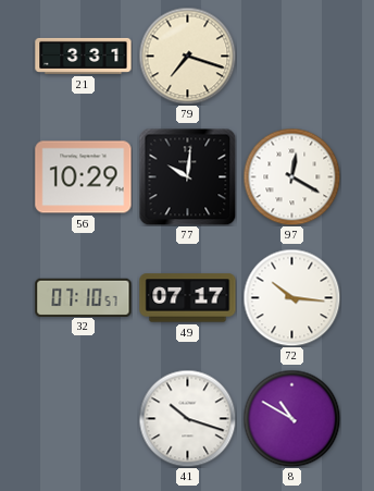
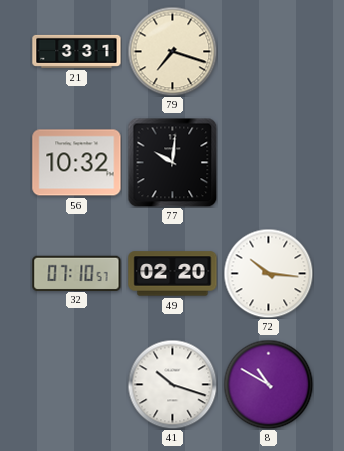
56: 10:29 -> 10:32 (77, 163)
97: 12:20 -> none (291, 176)
49: 07:17 -> 02:20 (173, 274)
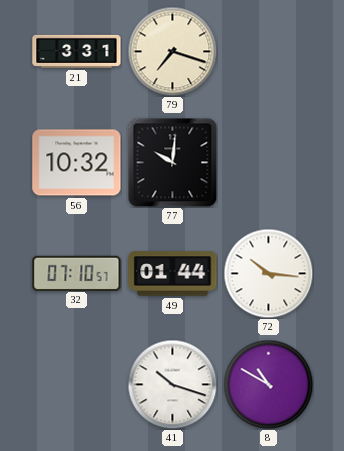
49: 02:20 -> 01:44 (173, 274)
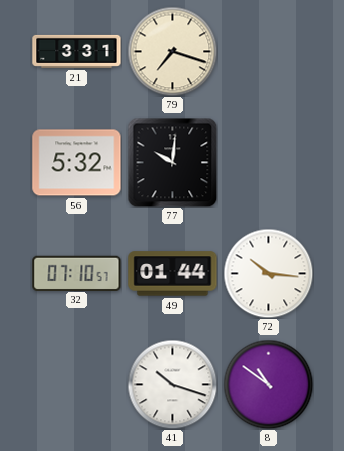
56: 10:32 -> 5:32 (77, 163)
8: 10:50 -> 10:51 (268, 384)
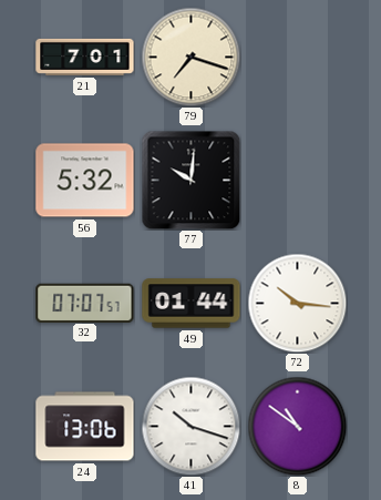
21: 3:31 -> 7:01 (85, 57)
32: 07:10 -> 07:07 (85, 303)
24: none -> 13:06 (85, 427)
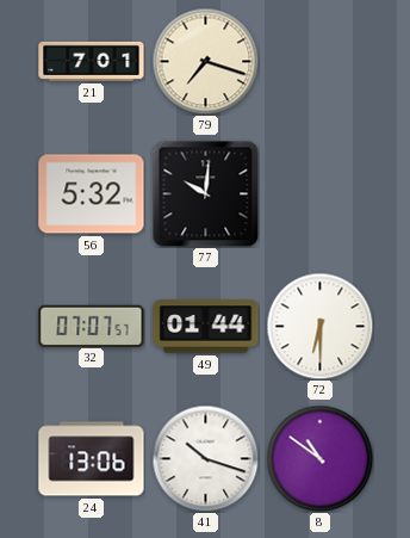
72: 10:16 -> 6:30 (319, 326)
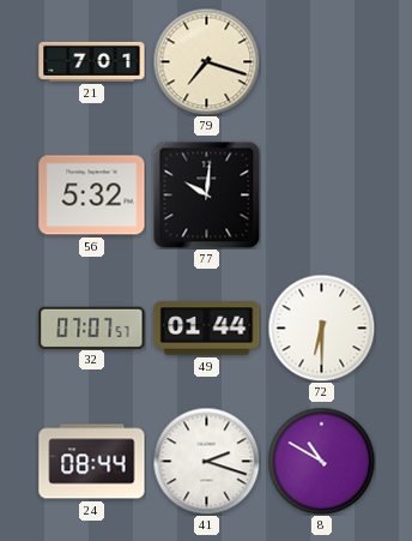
24: 13:06 -> 08:44 (92, 462)
41: 10:18 -> 2:18 (206, 461)
8: 10:51 -> 10:50 (321, 461)
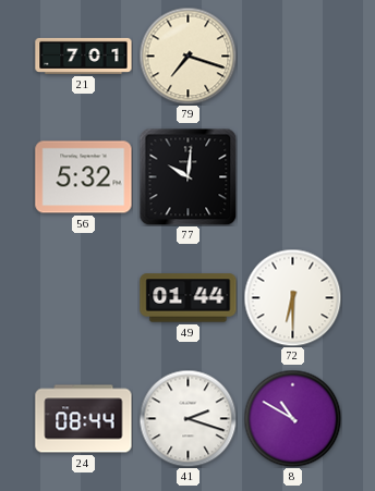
32: 07:07 -> none (92, 327)
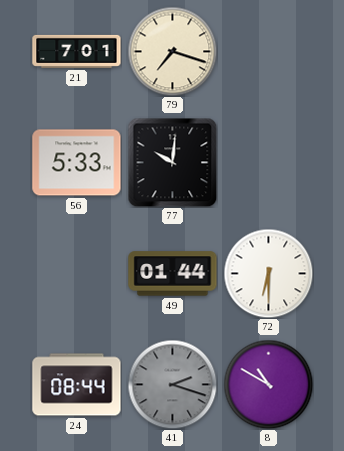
56: 5:32 -> 5:33 (77, 163)
41 dial: white -> grey (172, 384)
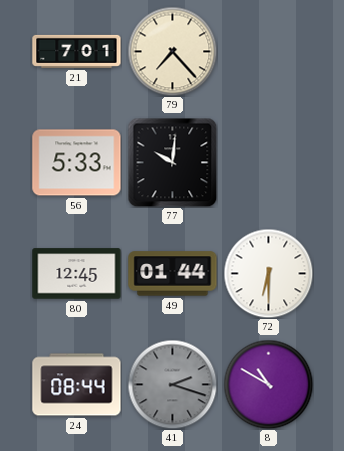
79: 7:18 -> 7:23 (172, 51)
80: none -> 12:45 (77, 274)
